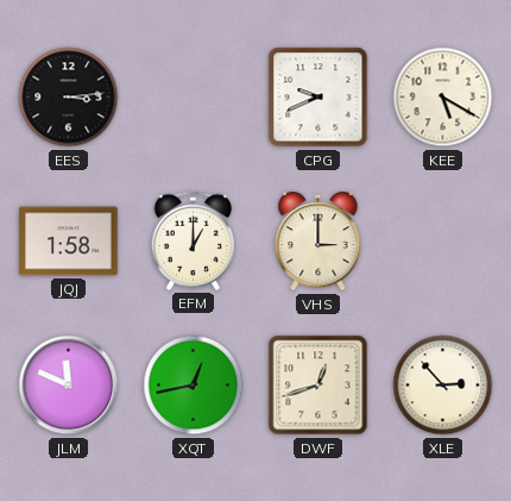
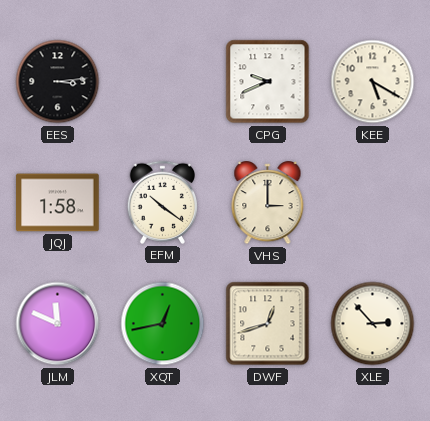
EFM: 1:00 -> 10:21 (163, 202)
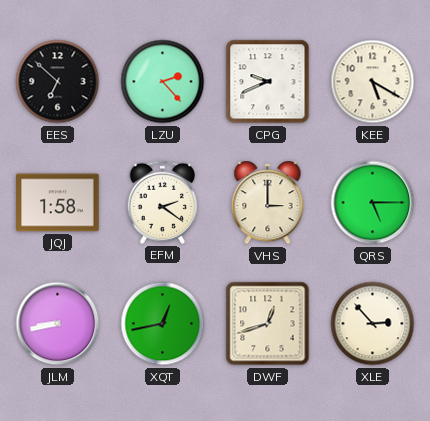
EES: 3:14 -> 6:52 (58, 82)
LZU: none -> 2:23 (163, 82)
EFM: 10:21 -> 2:21 (163, 202)
QRS: none -> 5:15 (373, 203)
JLM: 11:49 -> 8:43 (58, 324)
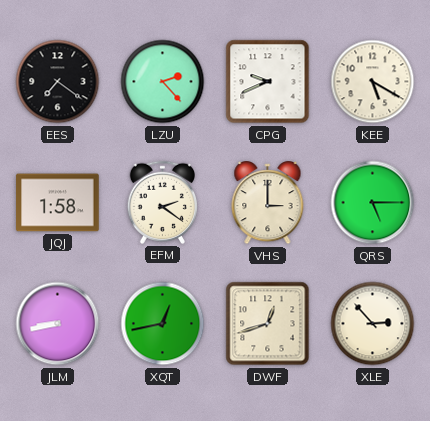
EES: 6:52 -> 7:21 (58, 82)
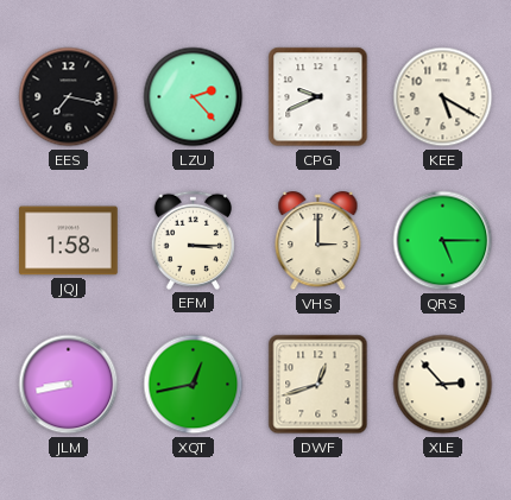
EES: 7:21 -> 7:17 (69, 97)
EFM: 2:21 -> 3:15 (194, 240)
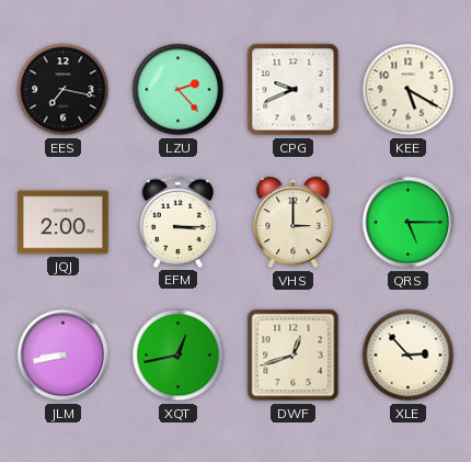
JQJ: 1:58 -> 2:00 (64, 223)
